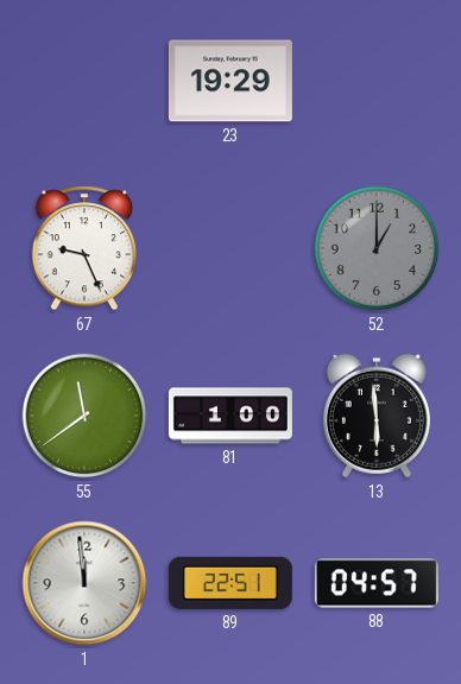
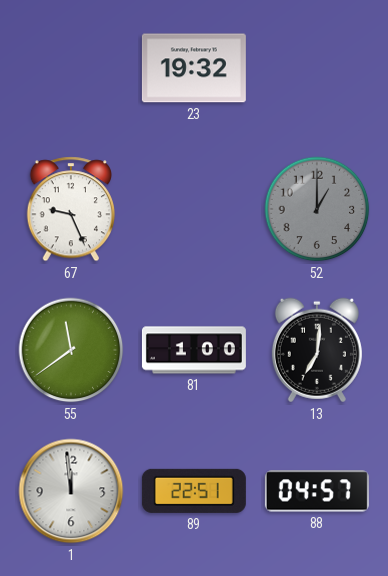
23: 19:29 -> 19:32 (194, 68)
13: 5:59 -> 7:01 (317, 350)
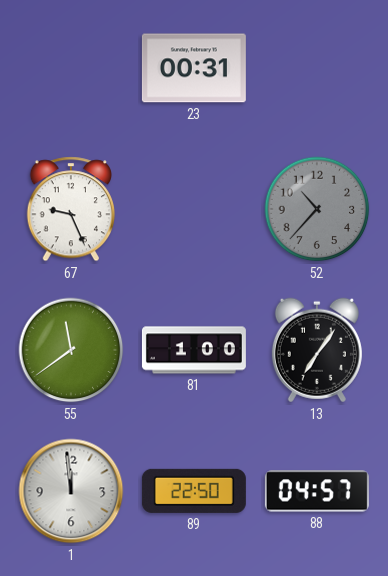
23: 19:32 -> 00:31 (194, 68)
52: 1:00 -> 10:37 (317, 209)
13: 7:01 -> 7:06 (317, 350)
89: 22:51 -> 22:50 (194, 491)
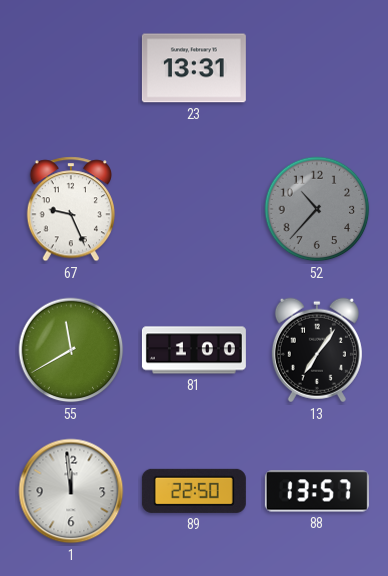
23: 00:31 -> 13:31 (194, 68)
55: 11:39 -> 11:40 (71, 350)
88: 04:57 -> 13:57 (317, 491)
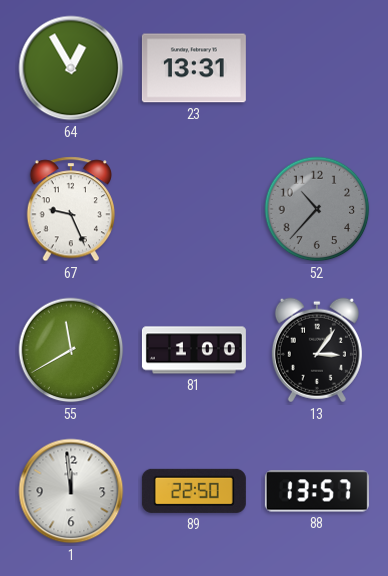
64: none -> 12:55 (71, 68)
13: 7:06 -> 3:06 (317, 350)
